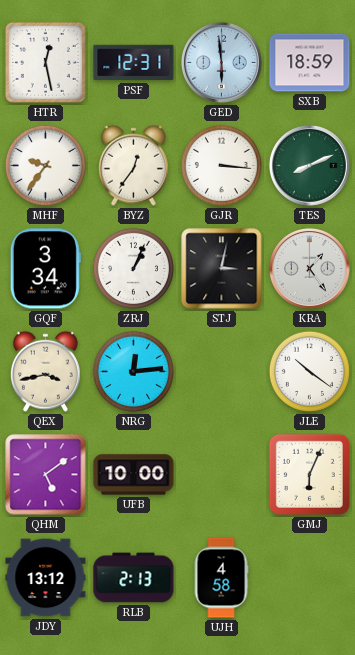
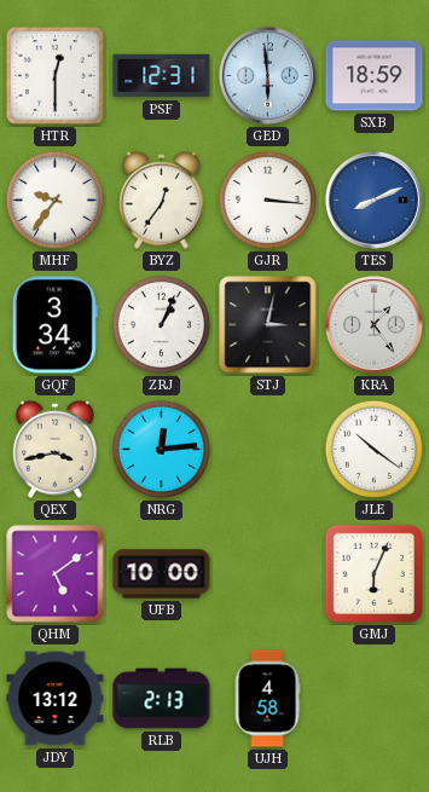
HTR: 12:28 -> 12:30 (56, 76)
TES dial: green -> blue (373, 200)
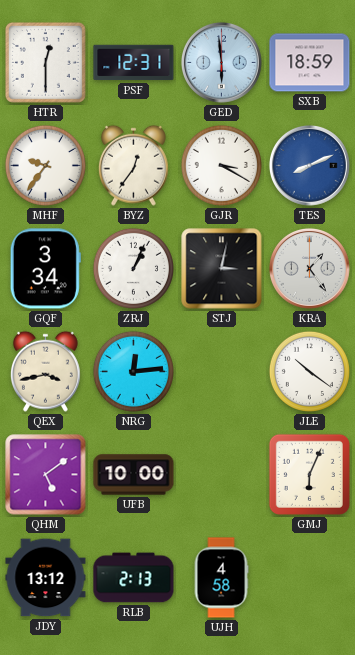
GJR: 3:16 -> 3:20 (221, 165)
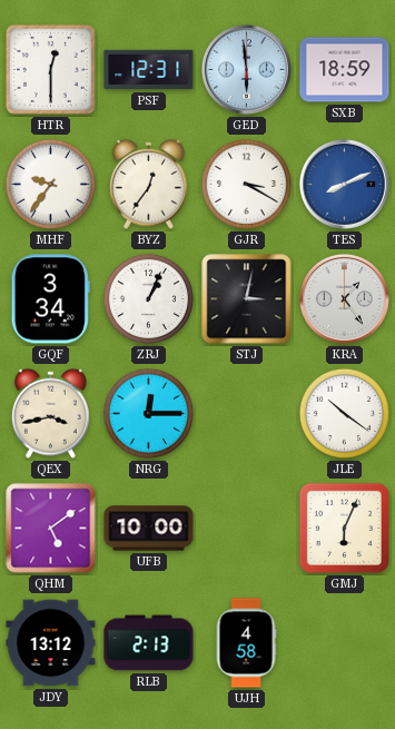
NRG: 12:14 -> 12:15 (148, 413)
